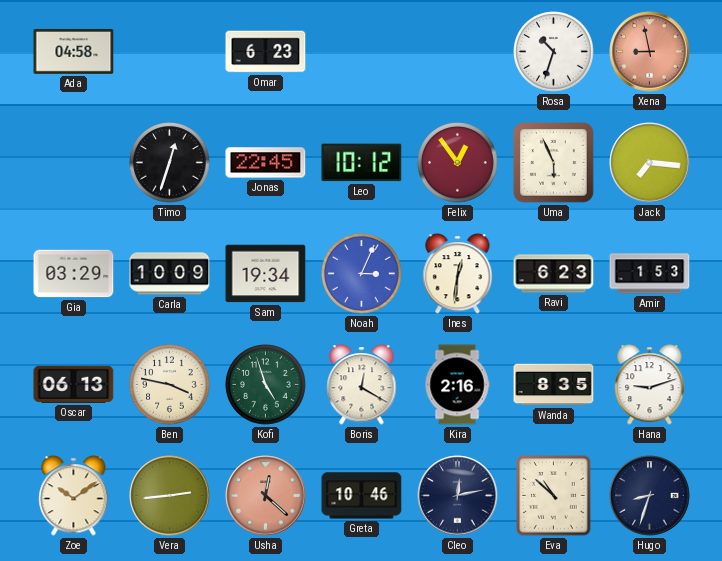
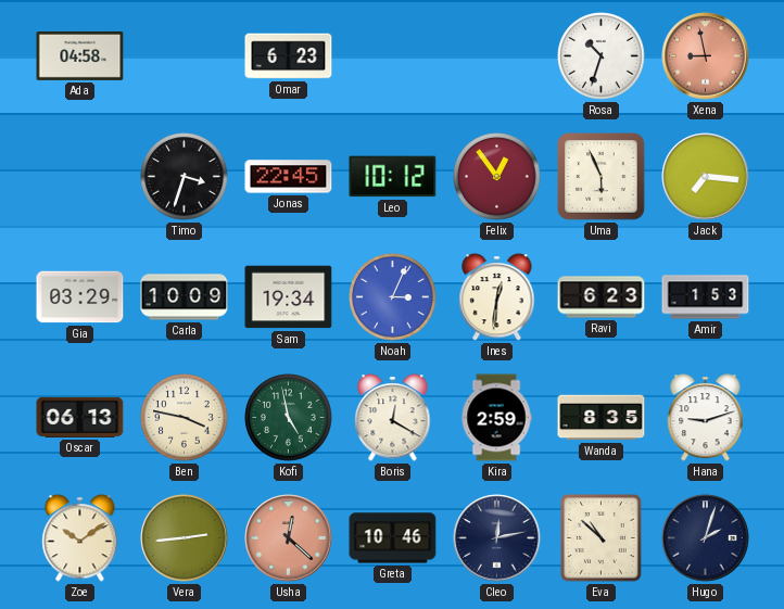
Timo: 12:33 -> 3:33 (185, 177)
Kofi: 4:57 -> 4:58 (289, 418)
Kira: 2:16 -> 2:59 (496, 418)
Hugo: 8:33 -> 2:03 (706, 538)
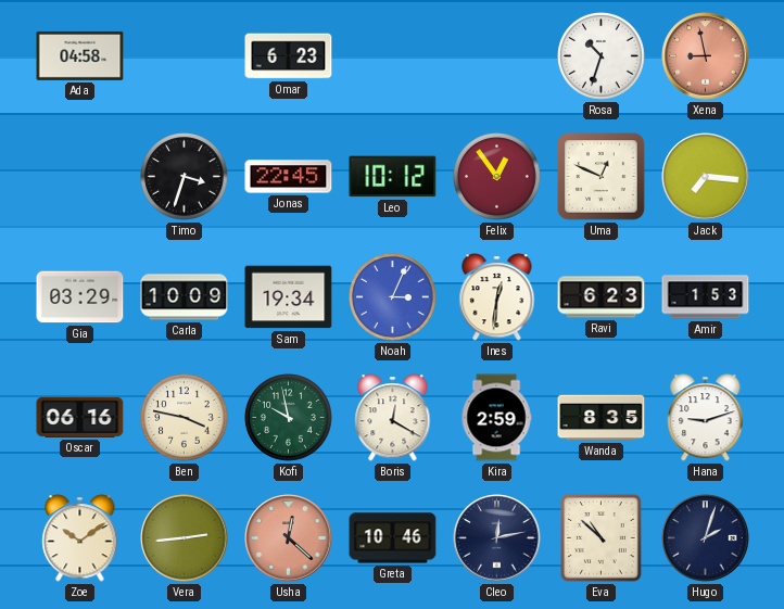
Uma: 5:56 -> 12:49 (602, 177)
Oscar: 06:13 -> 06:16 (80, 417)
Kofi: 4:58 -> 9:58 (289, 418)
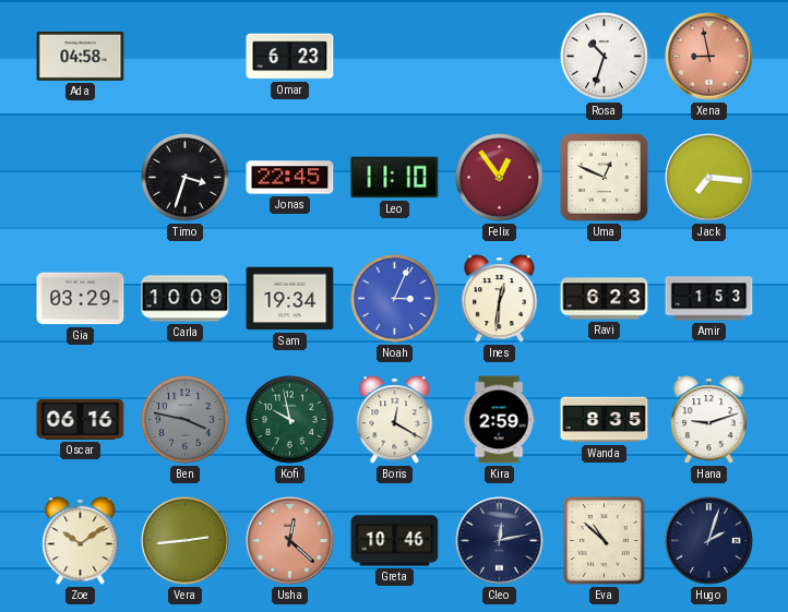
Leo: 10:12 -> 11:10 (395, 178)
Ben dial: cream -> grey (186, 420)
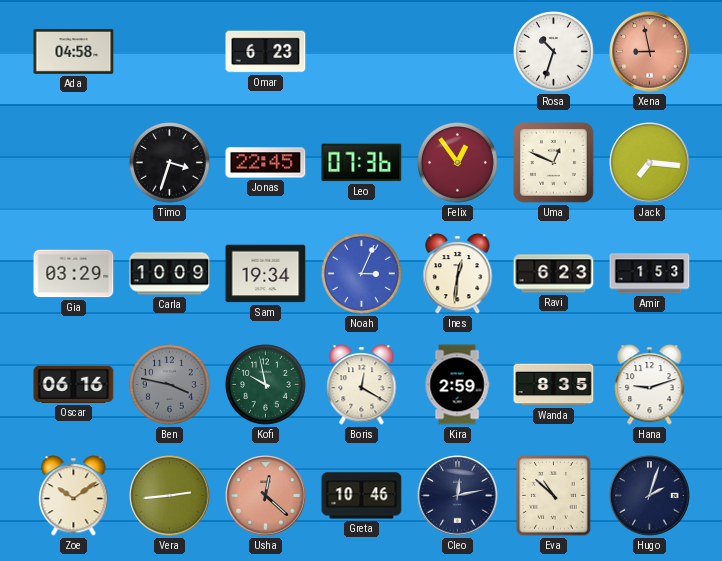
Leo: 11:10 -> 07:36 (362, 163)
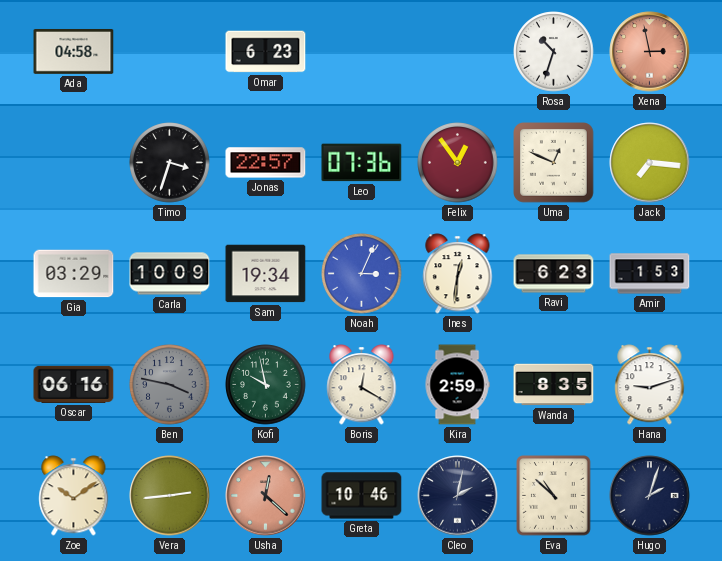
Xena: 8:58 -> 2:58 (650, 52)
Jonas: 22:45 -> 22:57 (266, 163)
Cleo: 12:13 -> 2:02 (458, 496)
